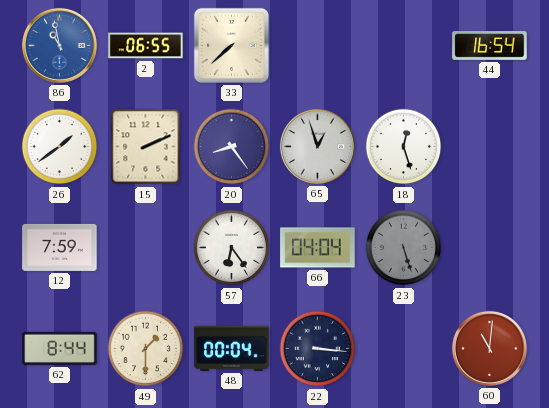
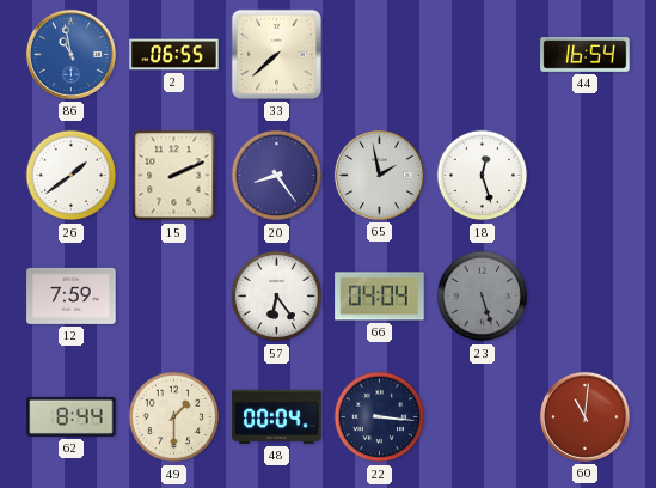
65: 12:57 -> 1:58 (379, 175)
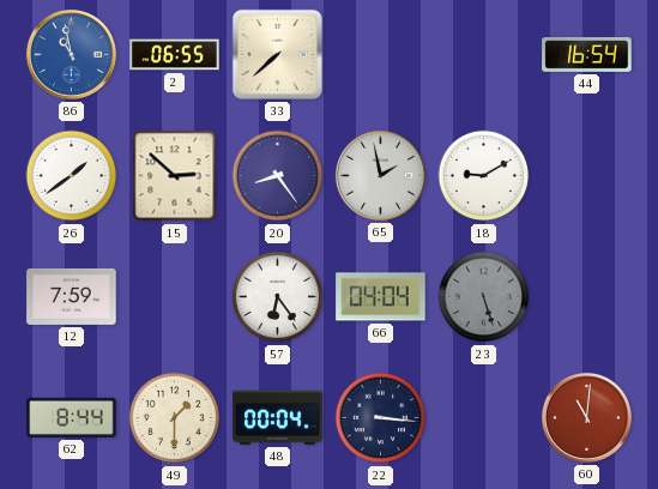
15: 2:11 -> 2:52 (175, 176)
18: 12:27 -> 9:10 (484, 176)
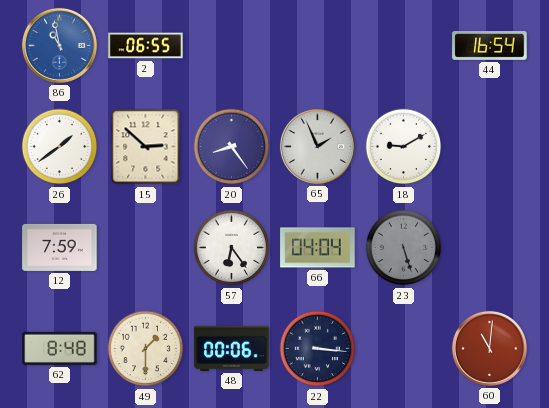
33: 7:38 -> none (277, 54)
65: 1:58 -> 1:56 (317, 146)
62: 8:44 -> 8:48 (60, 348)
48: 00:04 -> 00:06 (232, 348)
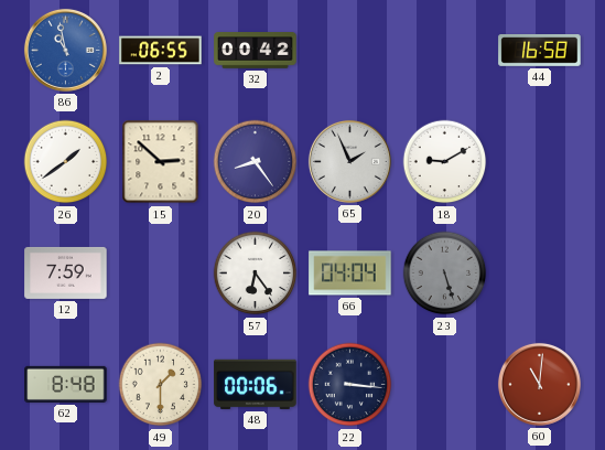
32: none -> 00:42 (256, 51)
44: 16:54 -> 16:58 (540, 51)
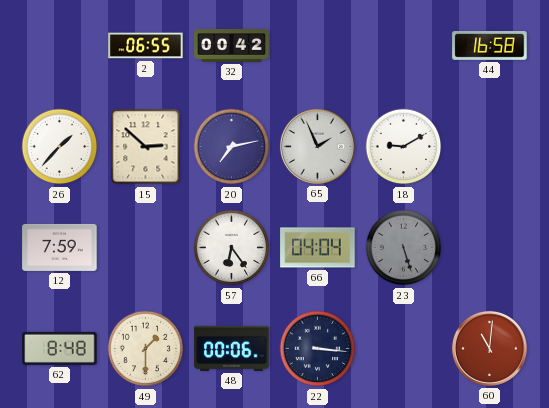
86: 10:58 -> none (65, 50)
26: 1:39 -> 1:37 (60, 147)
20: 8:24 -> 7:13 (232, 147)
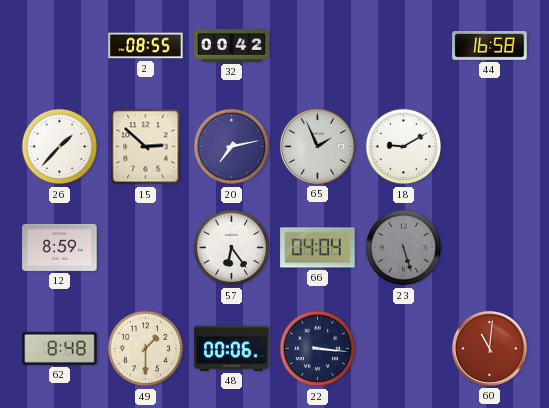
2: 06:55 -> 08:55 (146, 46)
12: 7:59 -> 8:59 (60, 247)
